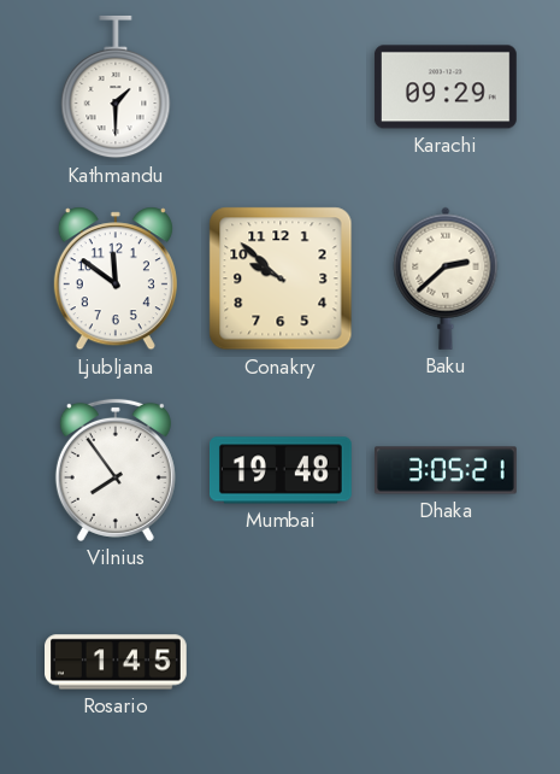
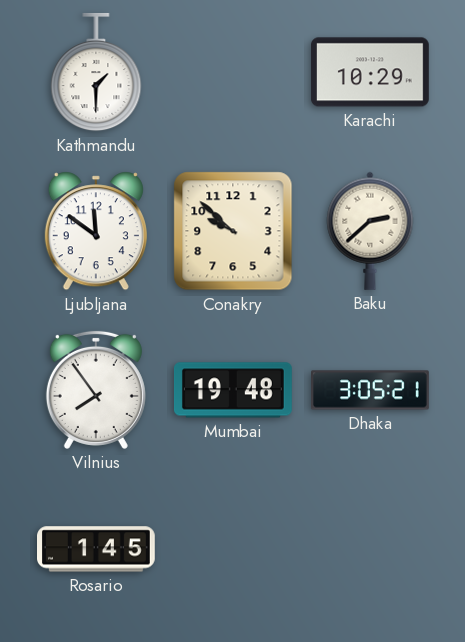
Karachi: 09:29 -> 10:29 (370, 72)
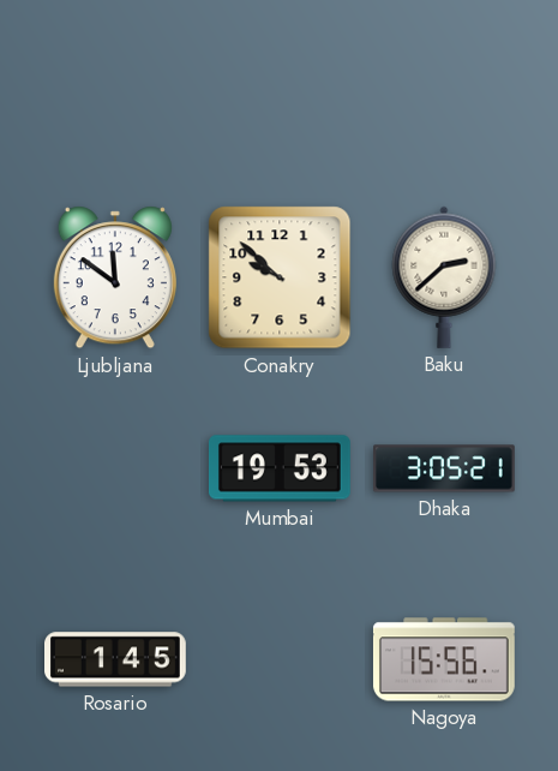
Kathmandu: 1:30 -> none (96, 72)
Karachi: 10:29 -> none (370, 72)
Vilnius: 7:54 -> none (96, 390)
Mumbai: 19:48 -> 19:53 (281, 468)
Nagoya: none -> 15:56 (444, 659)
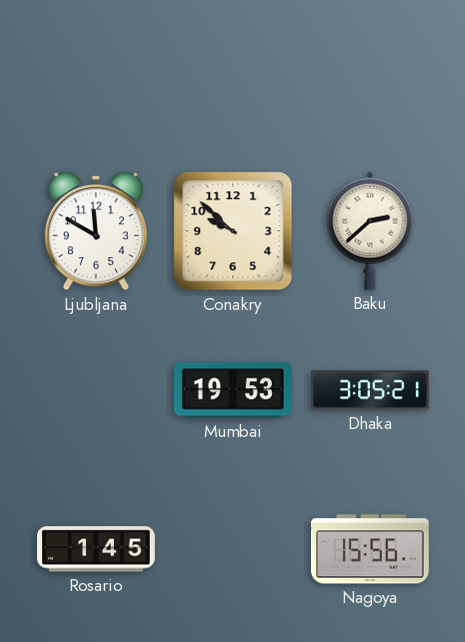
Ljubljana: 11:51 -> 11:50 (96, 231)
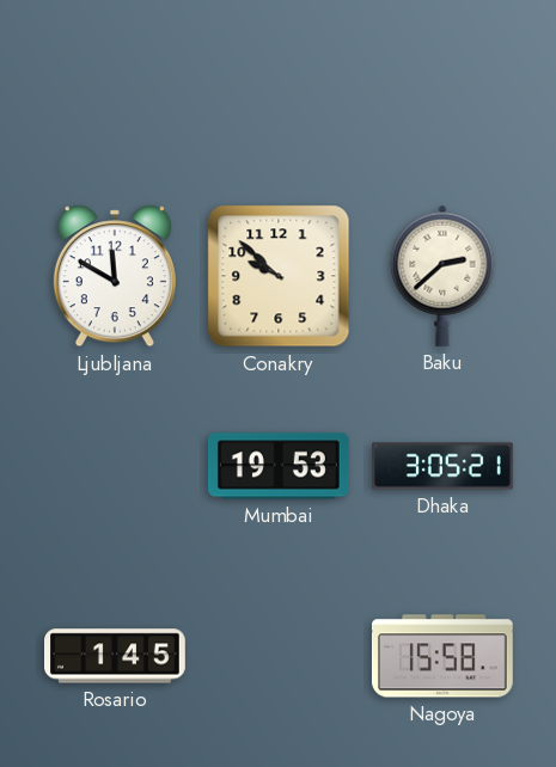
Nagoya: 15:56 -> 15:58 (442, 656)
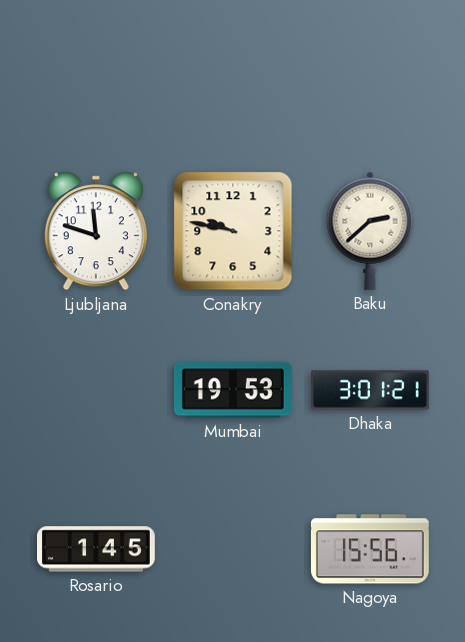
Ljubljana: 11:50 -> 11:48 (96, 231)
Conakry: 9:52 -> 9:47 (233, 231)
Dhaka: 3:05 -> 3:01 (371, 390)
Nagoya: 15:58 -> 15:56 (370, 549)
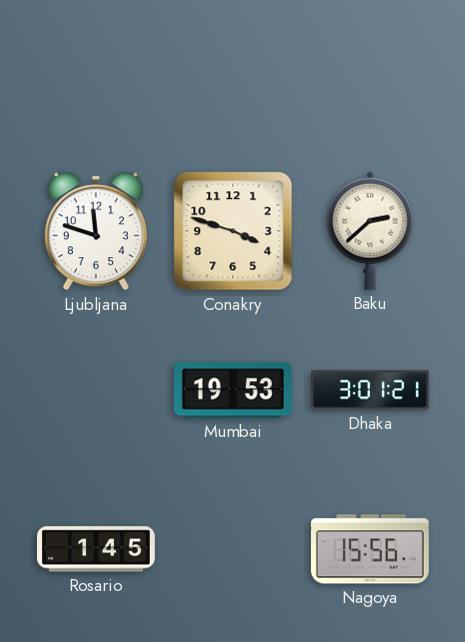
Conakry: 9:47 -> 3:48 (233, 231)
